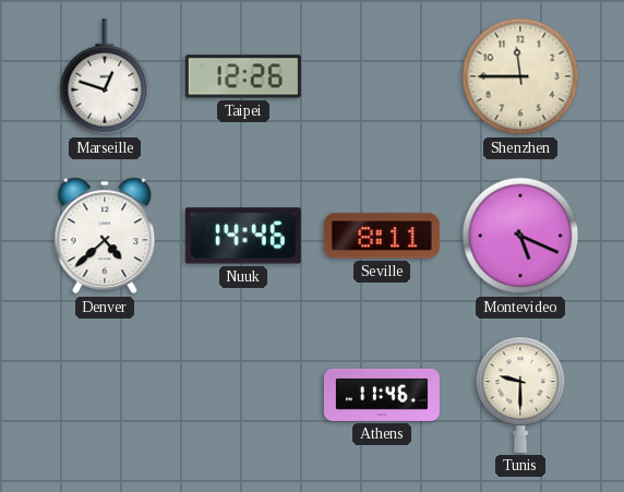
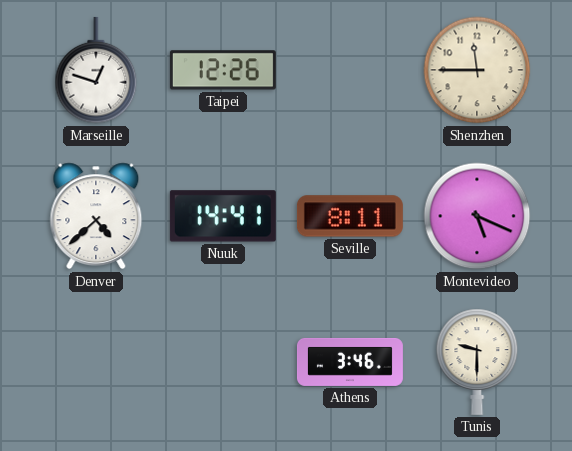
Nuuk: 14:46 -> 14:41 (223, 216)
Athens: 11:46 -> 3:46 (350, 362)
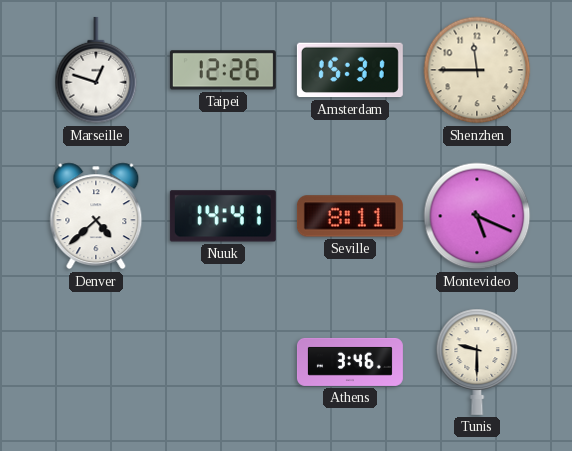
Amsterdam: none -> 15:31 (350, 70)
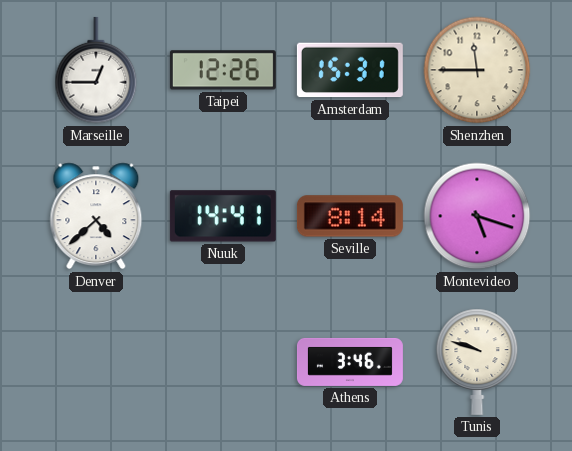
Marseille: 12:48 -> 12:45 (96, 70)
Seville: 8:11 -> 8:14 (350, 216)
Montevideo: 5:19 -> 5:18 (477, 216)
Tunis: 9:30 -> 9:48 (477, 362)
